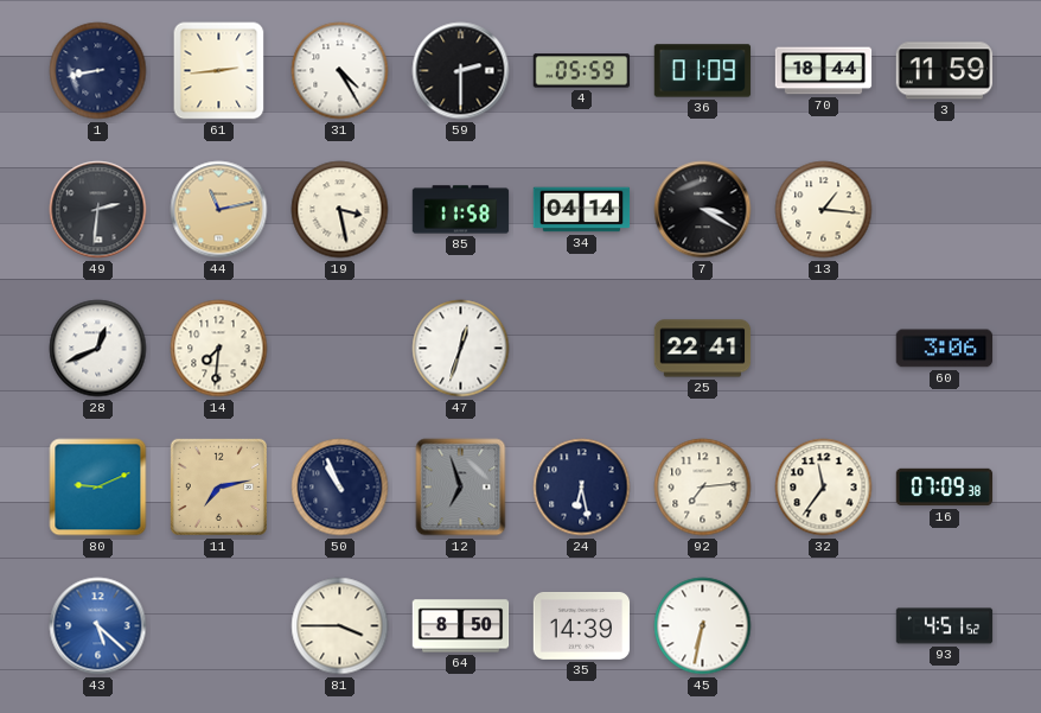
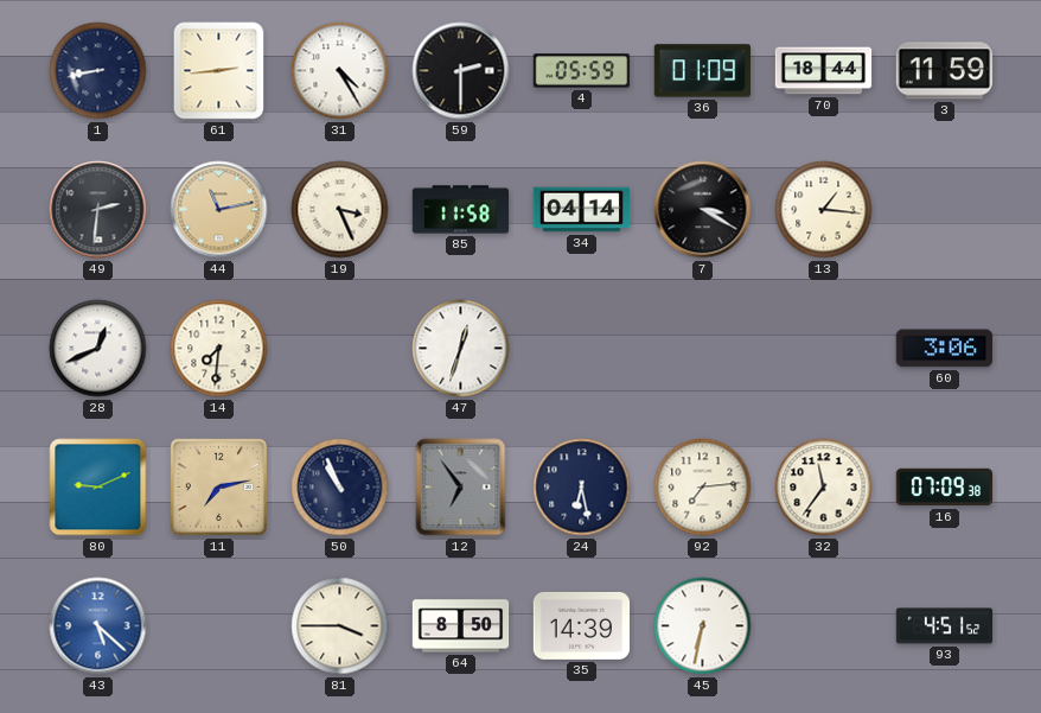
19: 3:28 -> 3:26 (340, 210)
25: 22:41 -> none (703, 349)
12: 6:57 -> 6:54 (461, 488)
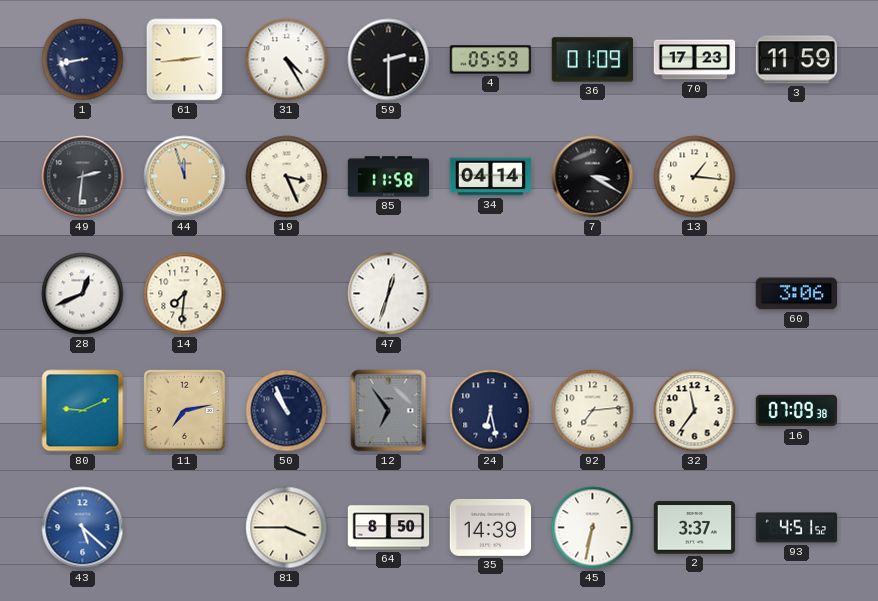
70: 18:44 -> 17:23 (695, 60)
44: 11:13 -> 11:57 (185, 177)
2: none -> 3:37 (695, 528)
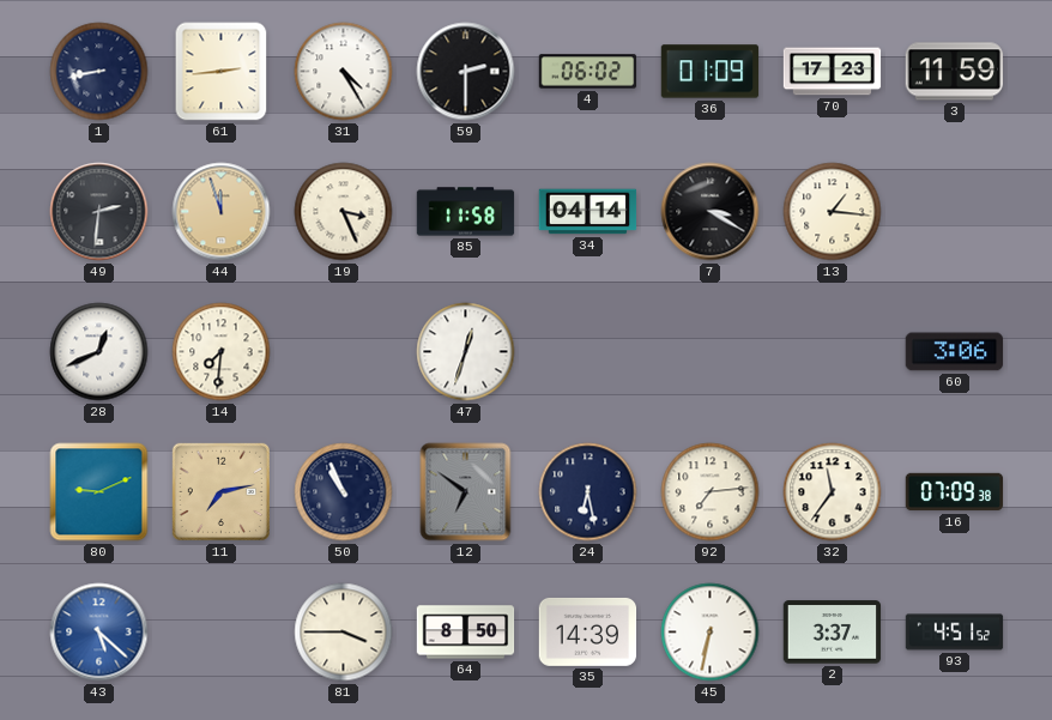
4: 05:59 -> 06:02 (588, 72)
12: 6:54 -> 6:51 (466, 492)
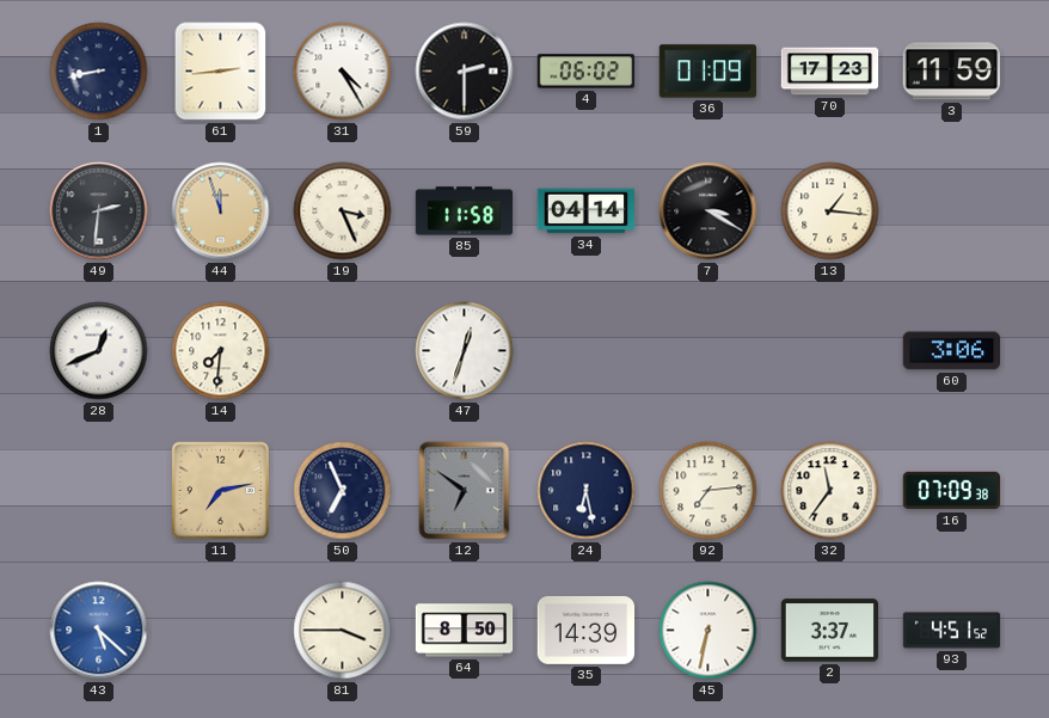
80: 9:11 -> none (99, 492)
50: 10:56 -> 6:56 (343, 491)
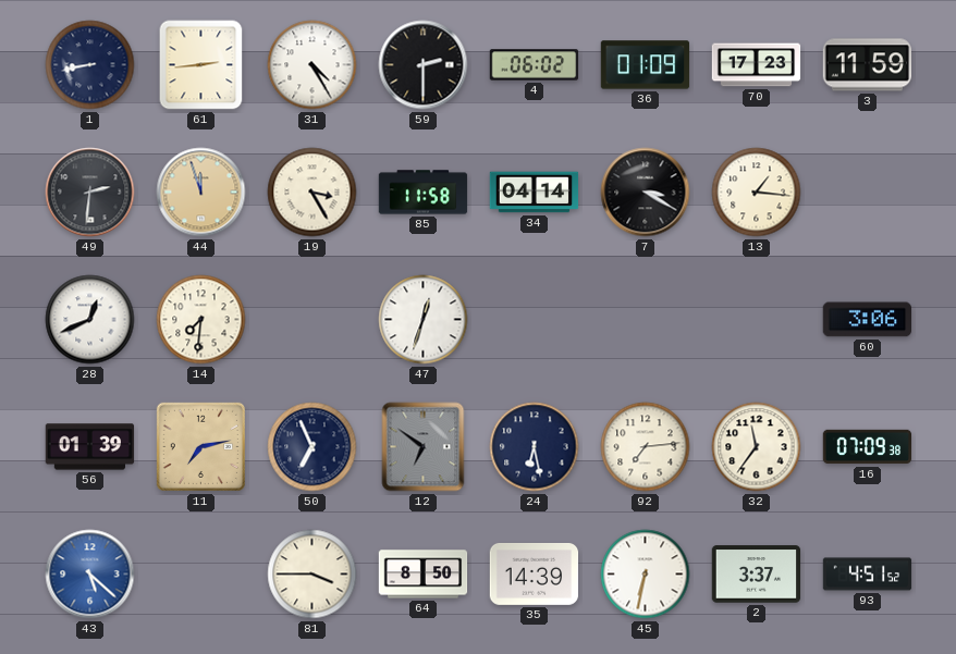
19: 3:26 -> 3:25 (312, 193)
56: none -> 01:39 (90, 447)
